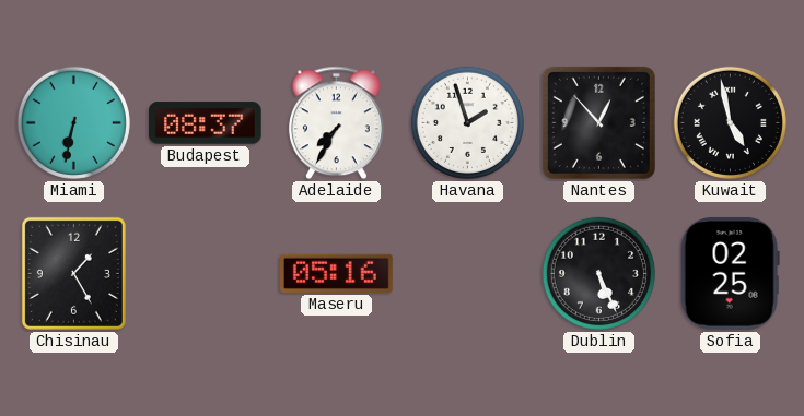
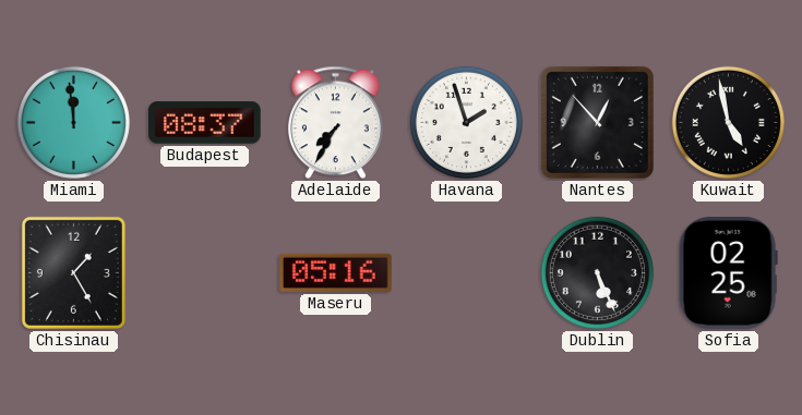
Miami: 6:32 -> 11:59 (73, 122)
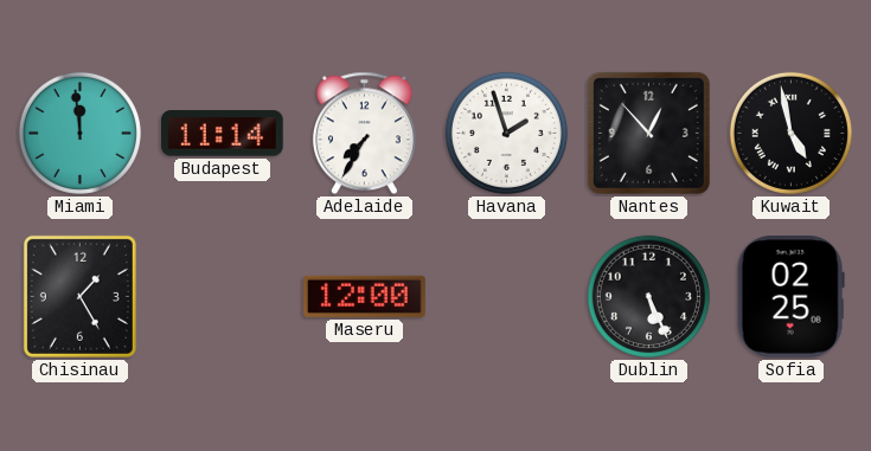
Budapest: 08:37 -> 11:14 (223, 134)
Maseru: 05:16 -> 12:00 (365, 296)
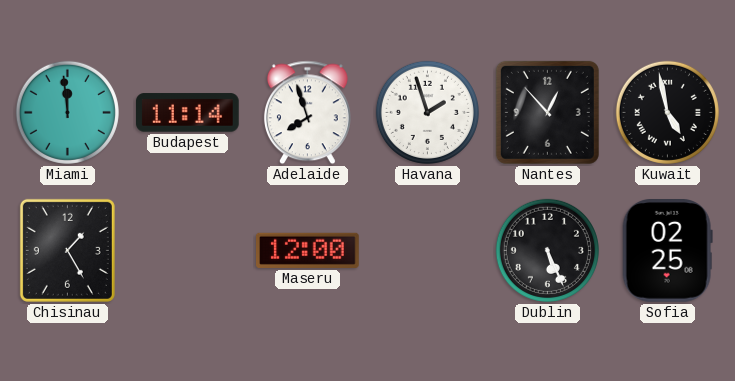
Adelaide: 7:35 -> 7:57 (307, 113)
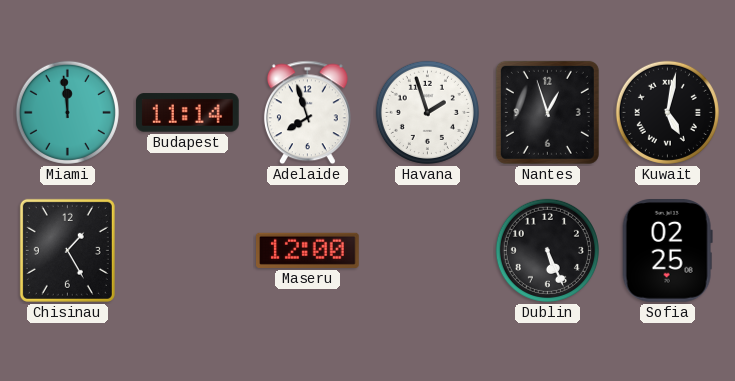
Nantes: 12:53 -> 12:57 (547, 112)
Kuwait: 4:58 -> 5:02 (667, 112)
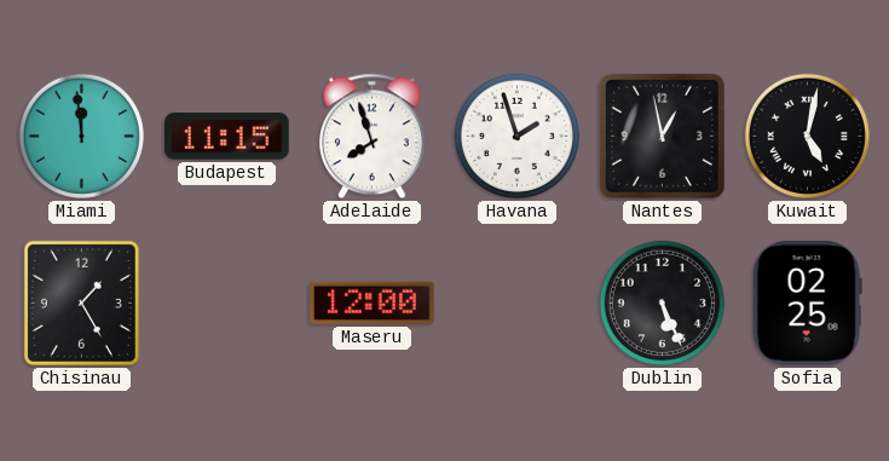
Budapest: 11:14 -> 11:15 (227, 137)
Nantes: 12:57 -> 12:58 (662, 136)
